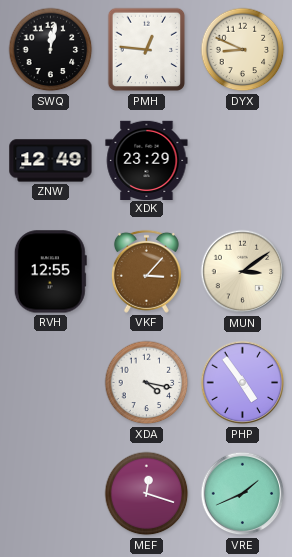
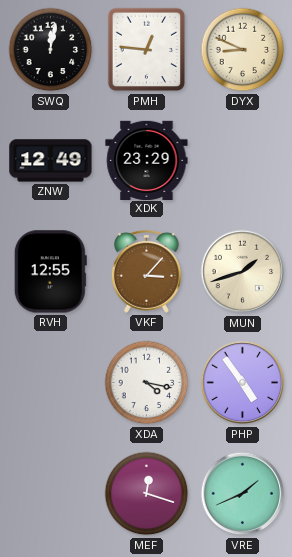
MUN: 3:09 -> 1:42 (243, 272)
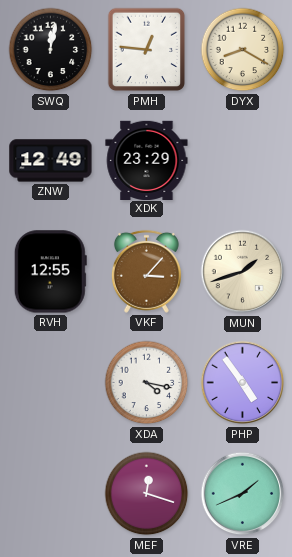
DYX: 8:49 -> 8:20 (243, 50)
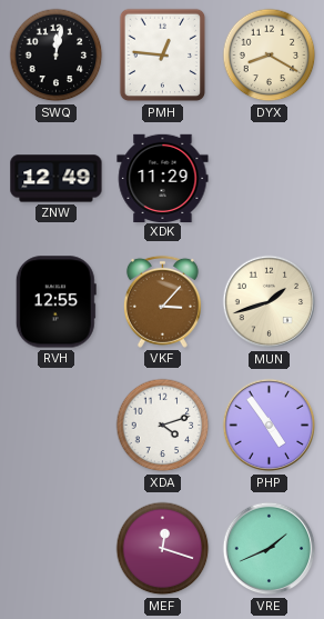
XDK: 23:29 -> 11:29 (163, 178)
XDA: 4:17 -> 4:12 (163, 426)
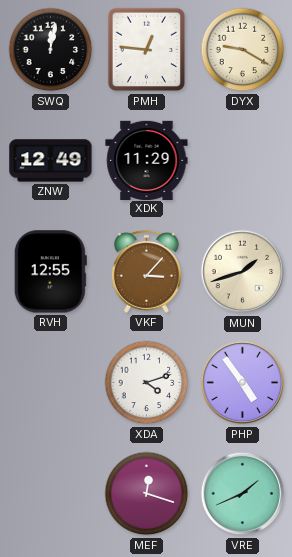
DYX: 8:20 -> 9:20 (243, 50)
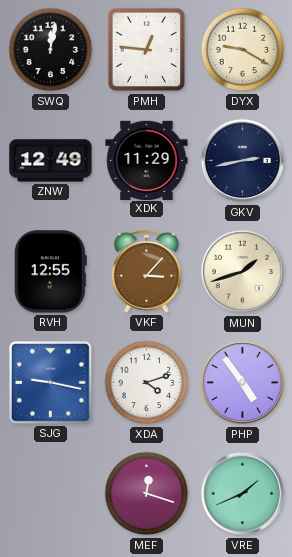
GKV: none -> 2:43 (243, 161)
SJG: none -> 9:17 (51, 383)
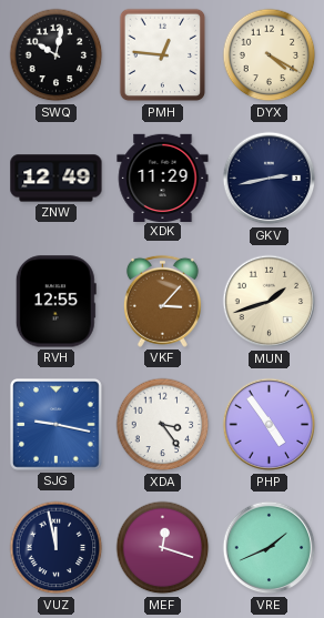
SWQ: 12:02 -> 10:02 (57, 55)
DYX: 9:20 -> 4:20 (270, 55)
XDA: 4:12 -> 3:24 (163, 425)
VUZ: none -> 11:58 (57, 548)
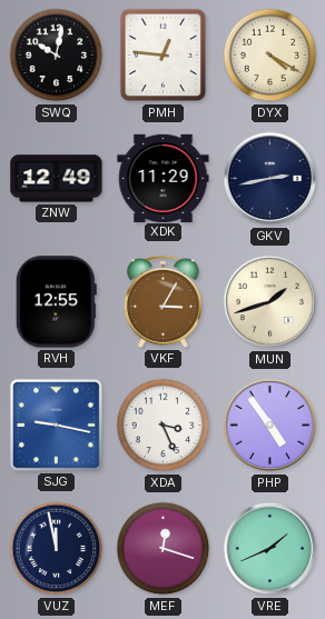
VKF: 3:07 -> 3:05 (162, 301)
XDA: 3:24 -> 3:26 (164, 426)
